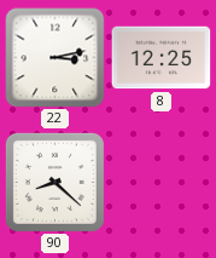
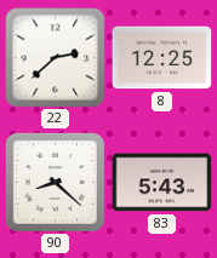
22: 3:13 -> 2:38 (56, 58)
83: none -> 5:43 (162, 183)
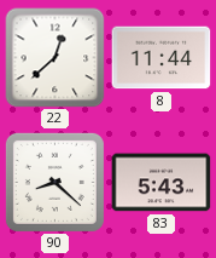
22: 2:38 -> 12:38 (56, 58)
8: 12:25 -> 11:44 (162, 58)
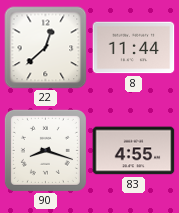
90: 8:22 -> 8:18 (45, 150)
83: 5:43 -> 4:55 (134, 151)
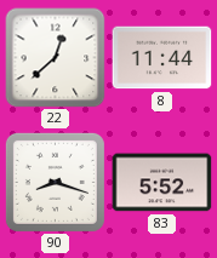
83: 4:55 -> 5:52 (162, 183)
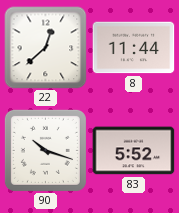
90: 8:18 -> 10:18 (45, 150)
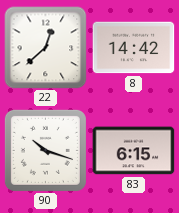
8: 11:44 -> 14:42 (134, 48)
83: 5:52 -> 6:15 (134, 151)
